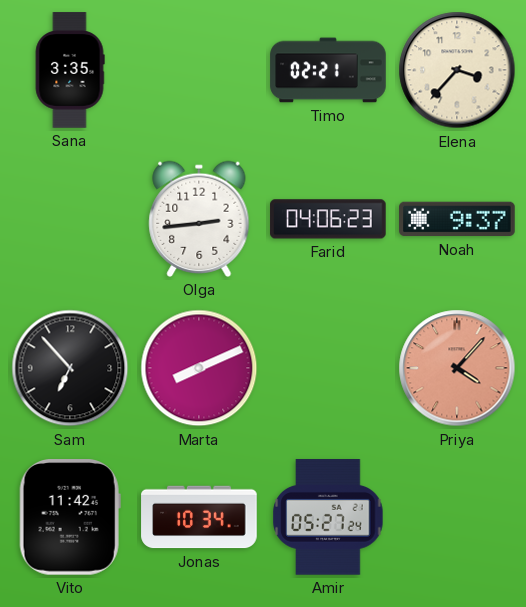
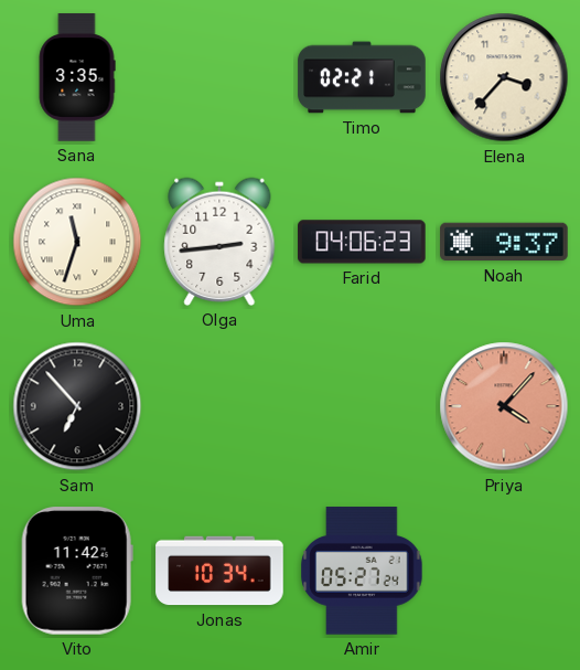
Uma: none -> 11:33 (77, 242)
Marta: 8:11 -> none (199, 368)
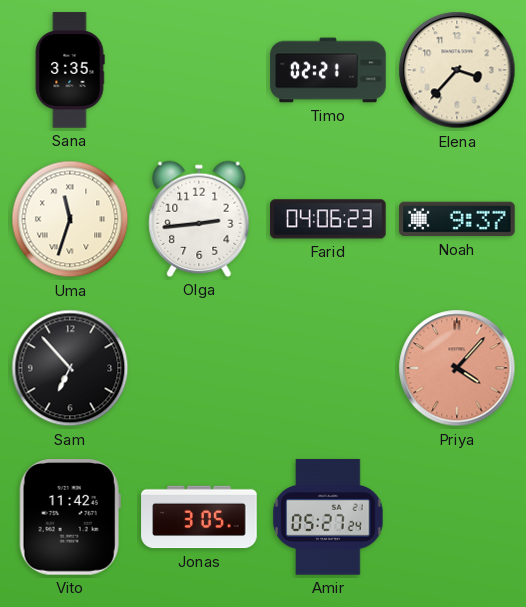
Jonas: 10:34 -> 3:05 (199, 517)
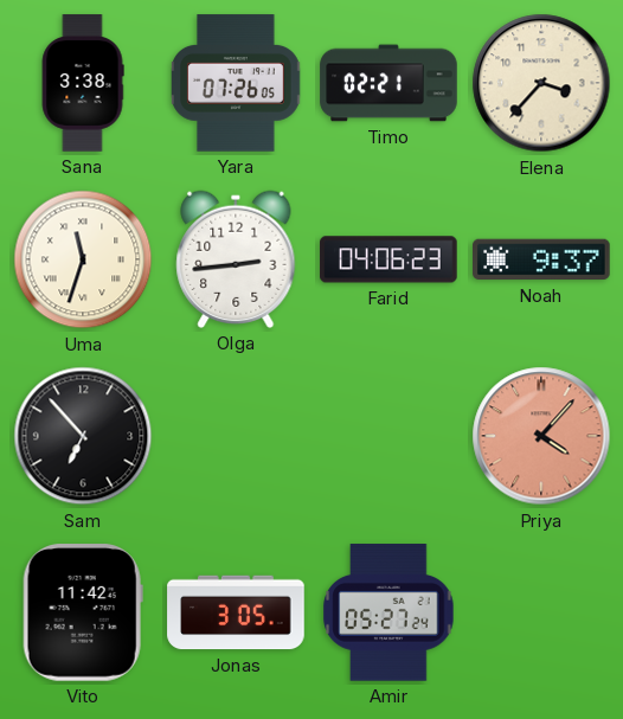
Sana: 3:35 -> 3:38 (83, 83)
Yara: none -> 07:26 (237, 83)
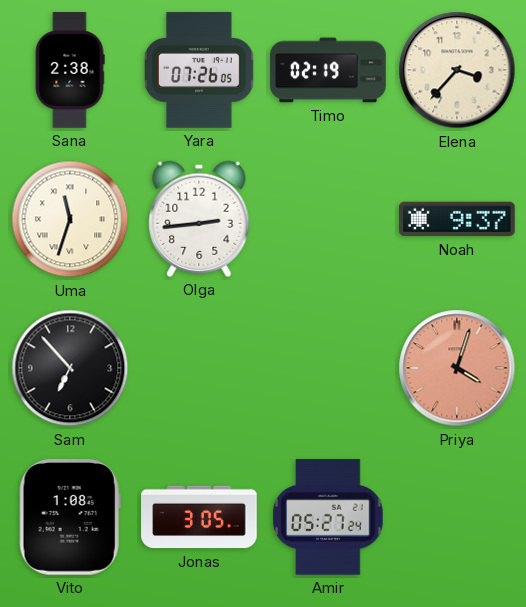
Sana: 3:38 -> 2:38 (70, 70)
Timo: 02:21 -> 02:19 (328, 70)
Farid: 04:06 -> none (388, 259)
Priya: 4:07 -> 4:03 (457, 368)
Vito: 11:42 -> 1:08 (70, 517)
